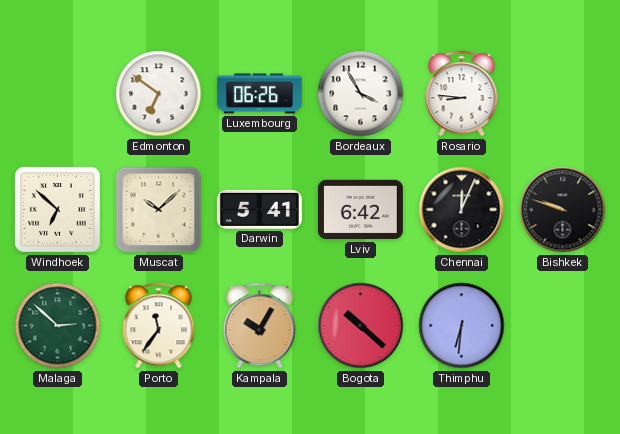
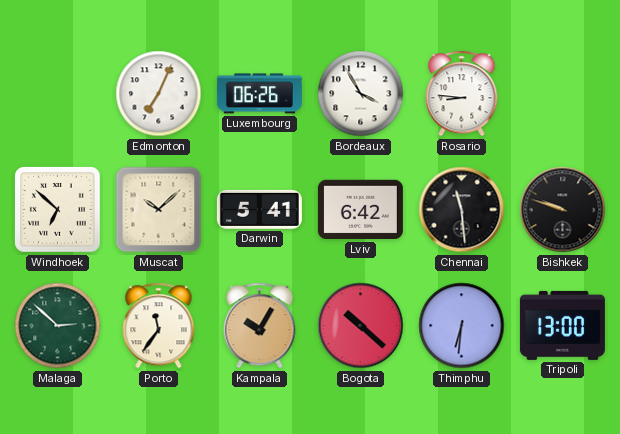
Edmonton: 6:51 -> 7:04 (159, 94)
Chennai: 12:04 -> 11:29 (462, 210)
Tripoli: none -> 13:00 (562, 325)
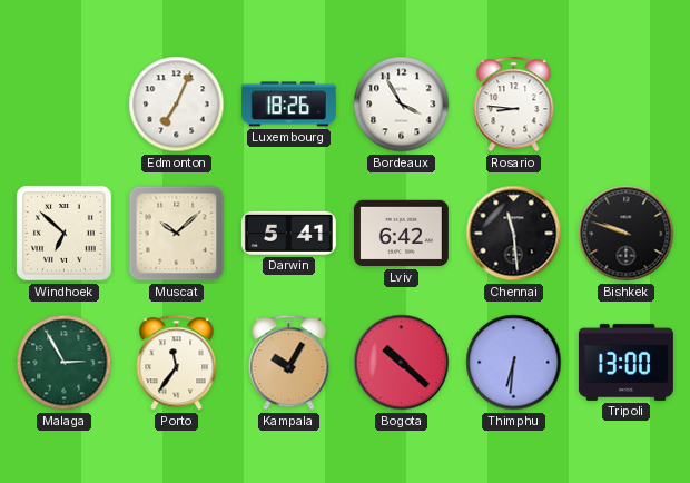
Luxembourg: 06:26 -> 18:26 (288, 105)
Malaga: 2:52 -> 2:55 (65, 363)
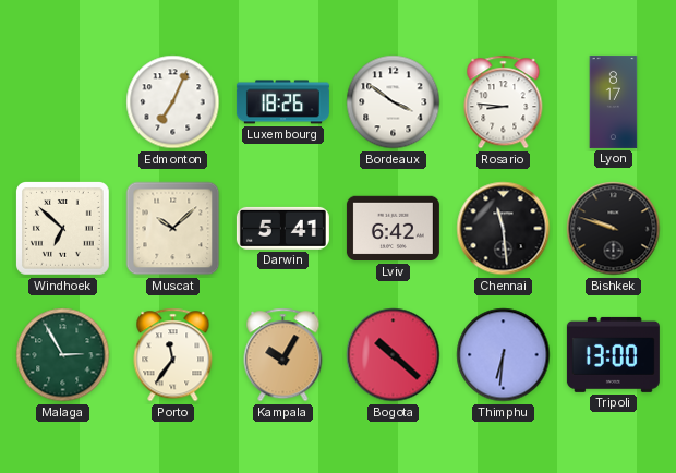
Bordeaux: 3:55 -> 3:51 (394, 102)
Lyon: none -> 8:17 (614, 101)
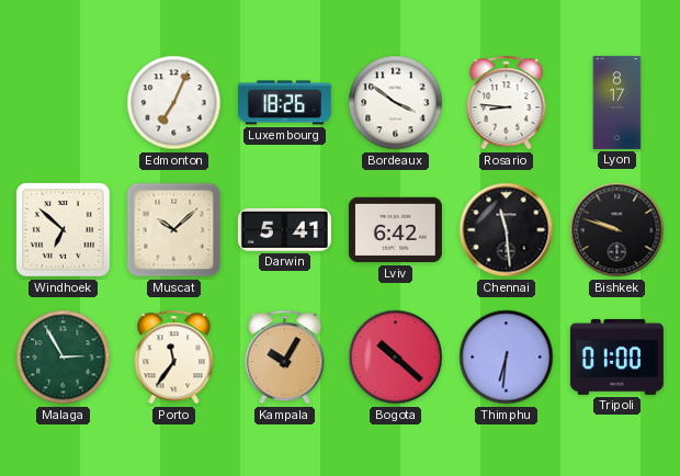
Tripoli: 13:00 -> 01:00 (616, 356)
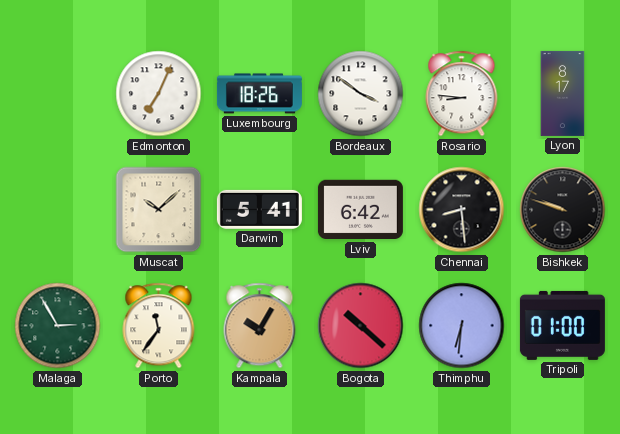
Windhoek: 6:52 -> none (64, 230)
Chennai: 11:29 -> 8:29 (462, 210)
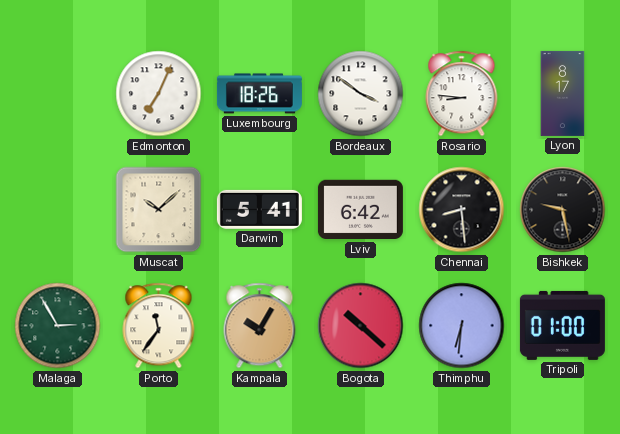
Bishkek: 9:48 -> 9:28 (563, 210)
